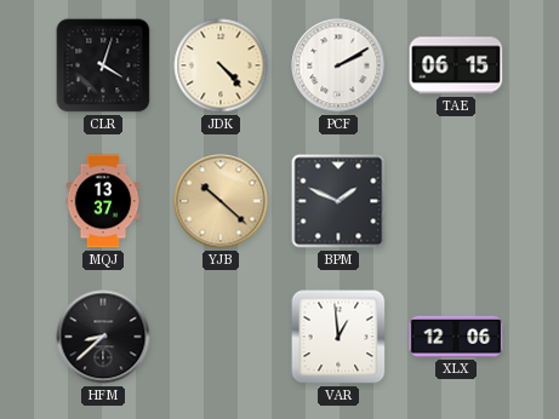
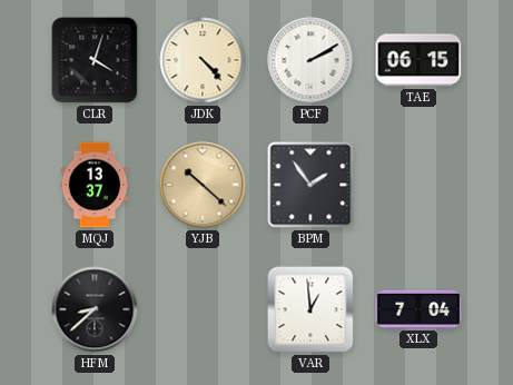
BPM: 1:49 -> 1:54 (310, 185)
XLX: 12:06 -> 7:04 (418, 309)
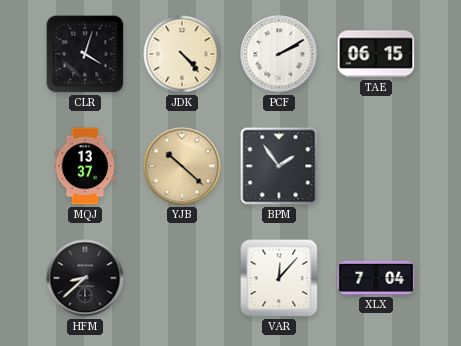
VAR: 12:59 -> 12:07 (279, 278)
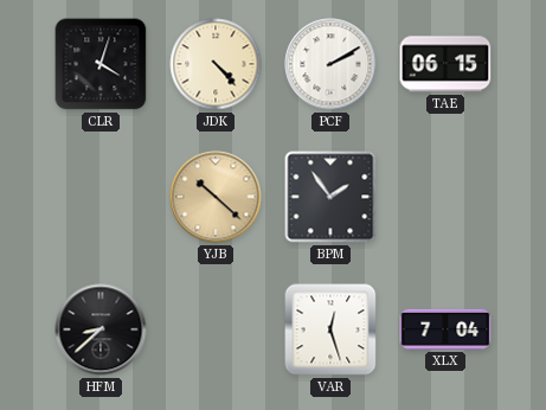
MQJ: 13:37 -> none (85, 166)
VAR: 12:07 -> 12:27 (330, 329)
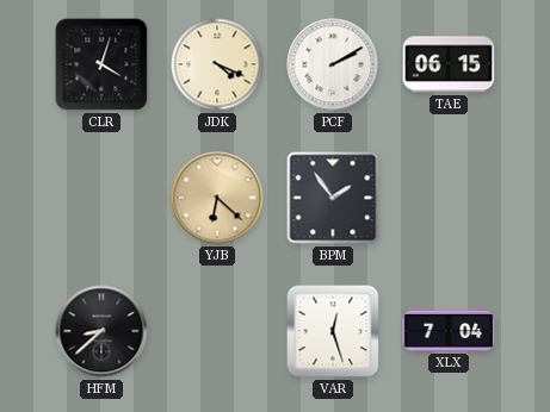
JDK: 4:23 -> 4:19 (217, 64)
YJB: 10:22 -> 6:22 (217, 198)
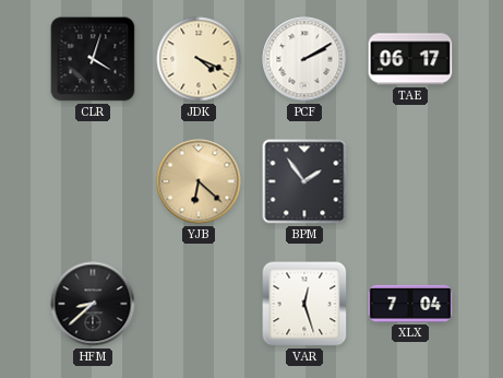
TAE: 06:15 -> 06:17 (410, 59)
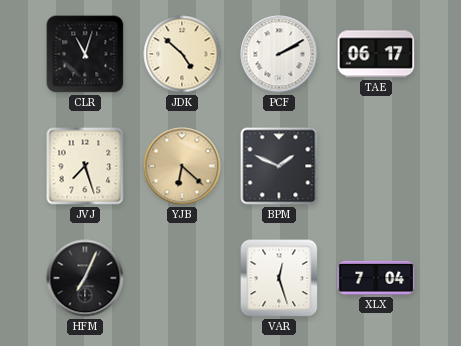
CLR: 4:03 -> 11:03 (85, 54)
JDK: 4:19 -> 4:52 (182, 54)
JVJ: none -> 7:27 (85, 166)
BPM: 1:54 -> 1:49 (279, 166)
HFM: 8:38 -> 7:04 (85, 278)
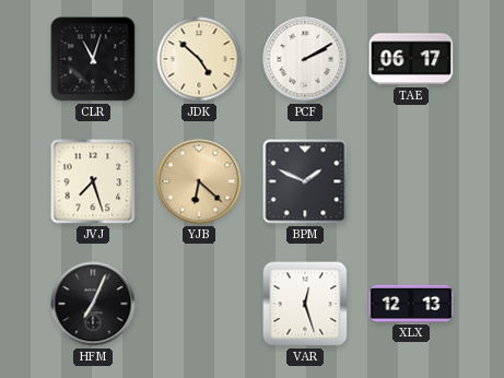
XLX: 7:04 -> 12:13 (411, 304)
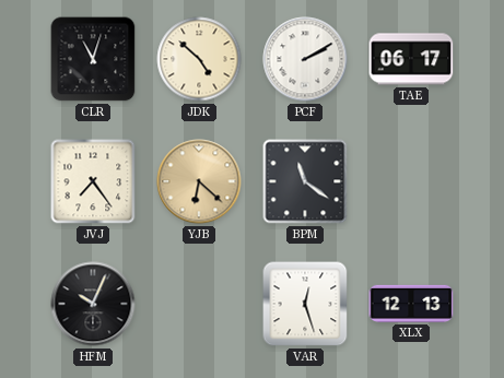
JVJ: 7:27 -> 7:24 (93, 181)
BPM: 1:49 -> 11:21 (305, 181)
HFM: 7:04 -> 10:04 (93, 304)
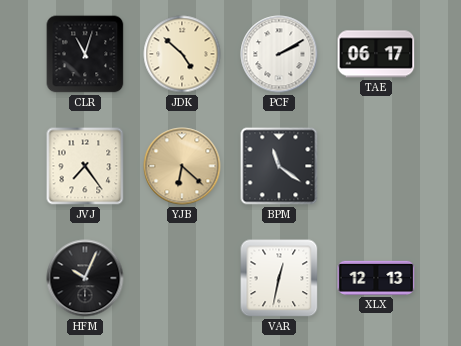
VAR: 12:27 -> 12:32 (279, 278)
